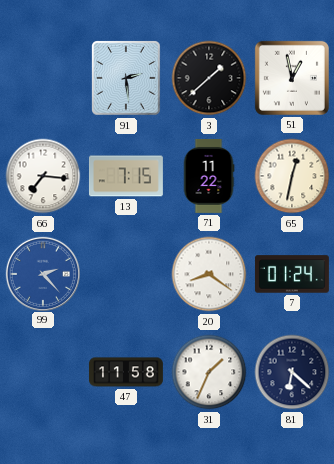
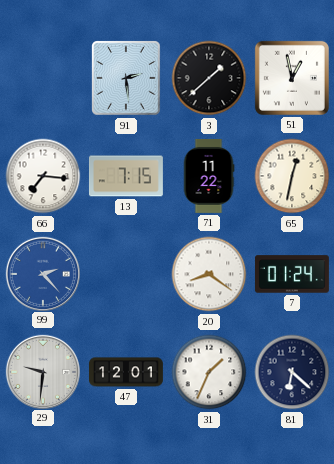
29: none -> 9:31 (42, 371)
47: 11:58 -> 12:01 (126, 372)
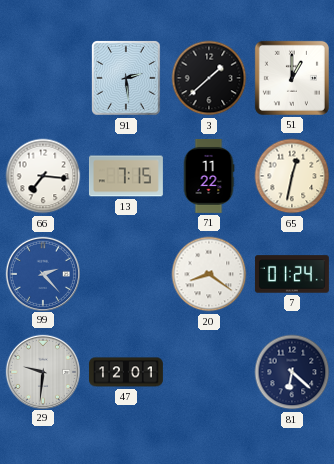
51: 12:58 -> 1:00 (292, 78)
31: 1:34 -> none (209, 372)
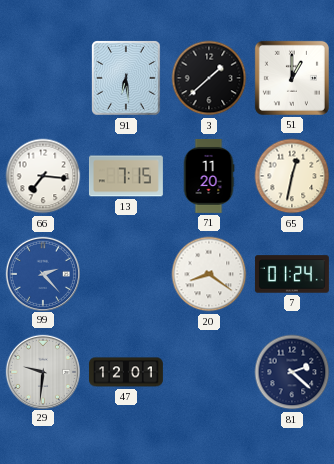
91: 2:29 -> 6:29 (126, 78)
71: 11:22 -> 11:20 (209, 176)
81: 6:22 -> 2:22 (292, 372)
